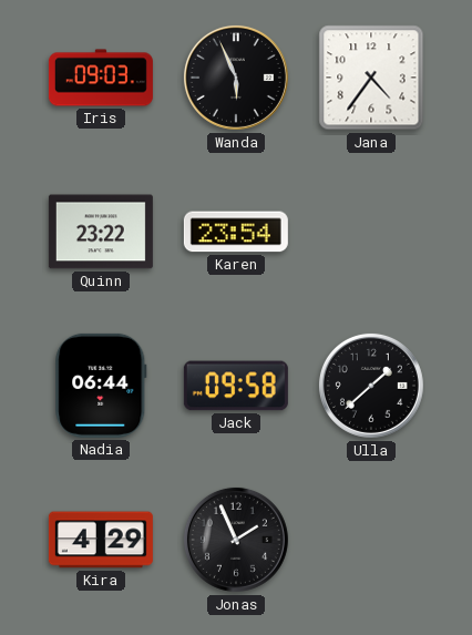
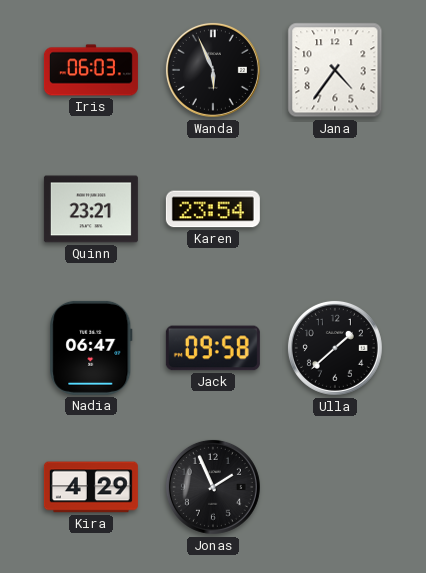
Iris: 09:03 -> 06:03 (91, 70)
Quinn: 23:22 -> 23:21 (91, 209)
Nadia: 06:44 -> 06:47 (91, 348)
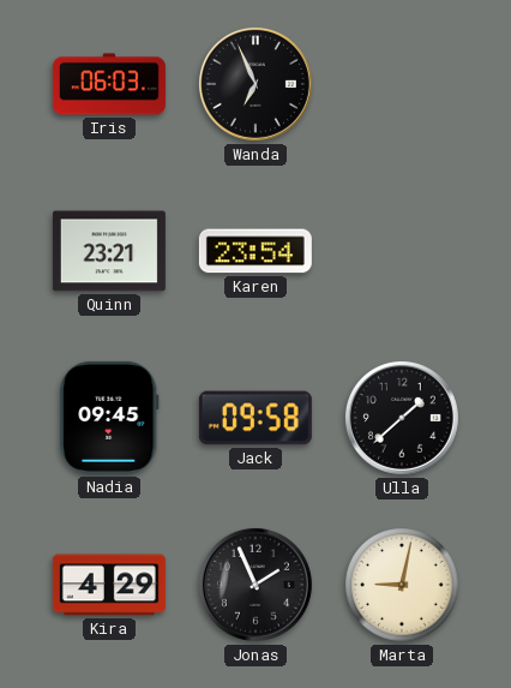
Wanda: 5:56 -> 6:56 (256, 84)
Jana: 4:36 -> none (335, 70)
Nadia: 06:47 -> 09:45 (109, 418)
Marta: none -> 9:02 (403, 586)
